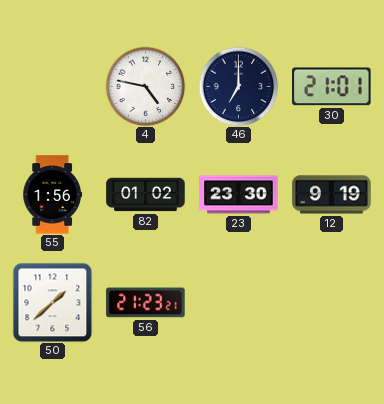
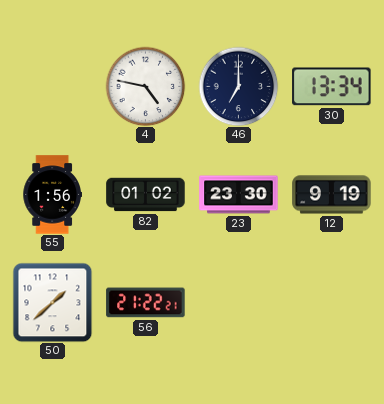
30: 21:01 -> 13:34 (332, 87)
56: 21:23 -> 21:22 (146, 303)
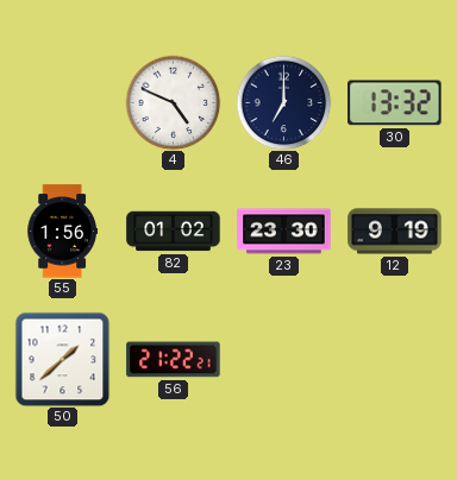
4: 4:47 -> 4:49 (173, 102)
30: 13:34 -> 13:32 (395, 103)
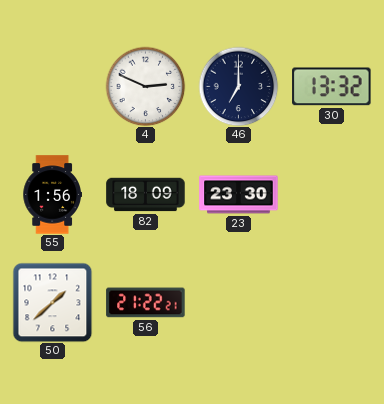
4: 4:49 -> 2:49 (145, 86)
82: 01:02 -> 18:09 (146, 195)
12: 9:19 -> none (395, 232)
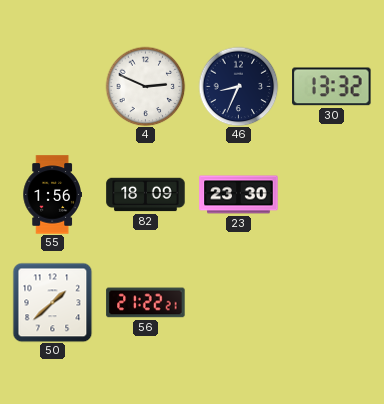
46: 7:00 -> 8:34 (238, 86)
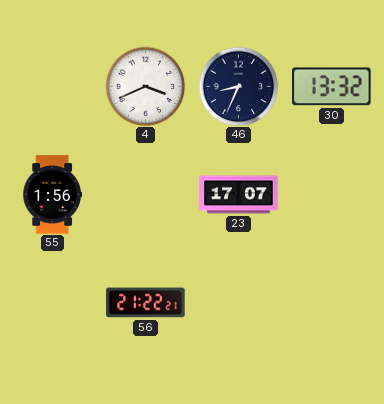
4: 2:49 -> 3:41 (145, 86)
82: 18:09 -> none (146, 195)
23: 23:30 -> 17:07 (239, 195)
50: 1:38 -> none (52, 302)
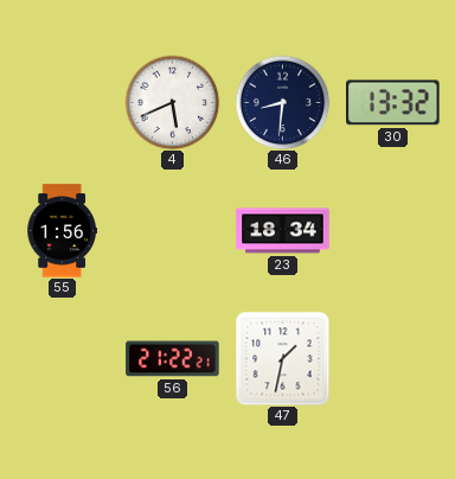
4: 3:41 -> 5:41 (172, 102)
46: 8:34 -> 8:31 (282, 102)
23: 17:07 -> 18:34 (283, 231)
47: none -> 1:32 (282, 358)
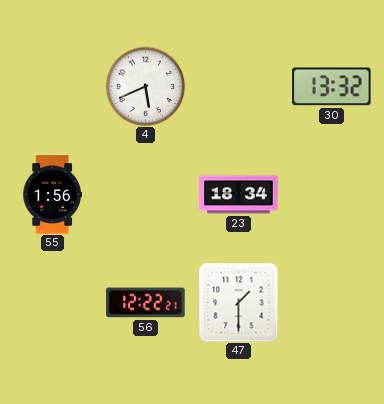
46: 8:31 -> none (282, 102)
56: 21:22 -> 12:22 (146, 303)
47: 1:32 -> 1:30 (238, 302)
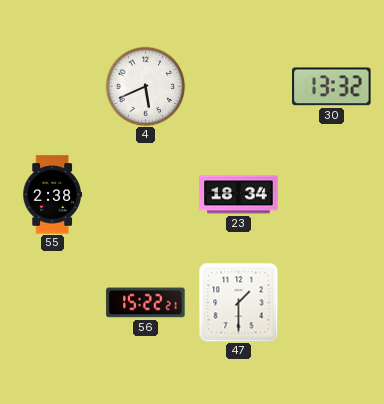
55: 1:56 -> 2:38 (52, 195)
56: 12:22 -> 15:22 (146, 303)
